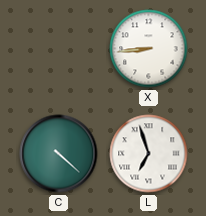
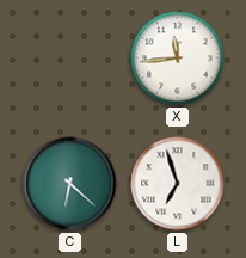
X: 8:44 -> 11:44 (178, 59)
C: 4:22 -> 6:22 (70, 184)
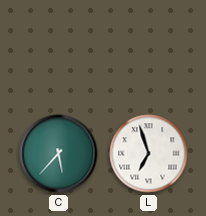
X: 11:44 -> none (178, 59)
C: 6:22 -> 5:37 (59, 154)
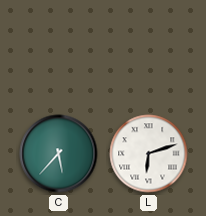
L: 6:57 -> 6:12 (149, 154)
